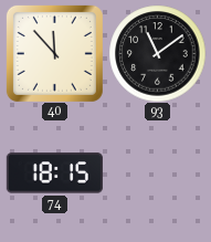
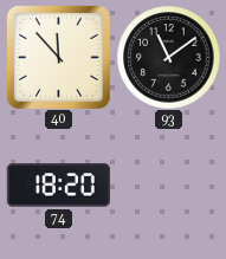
74: 18:15 -> 18:20 (58, 186)
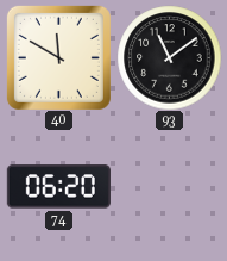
40: 11:53 -> 11:50 (58, 57)
74: 18:20 -> 06:20 (58, 187)
